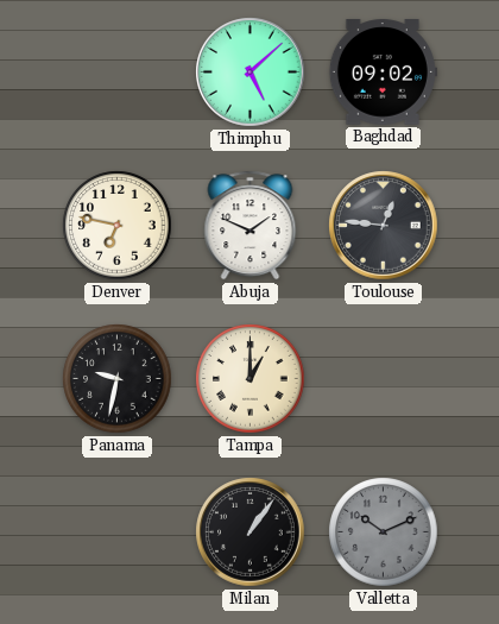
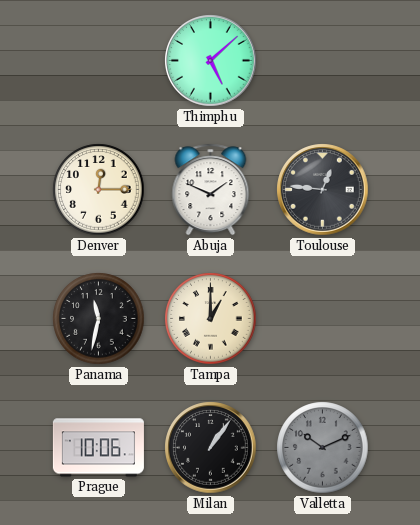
Baghdad: 09:02 -> none (383, 73)
Denver: 6:47 -> 12:15 (99, 190)
Panama: 9:32 -> 11:32 (99, 319)
Prague: none -> 10:06 (98, 448)
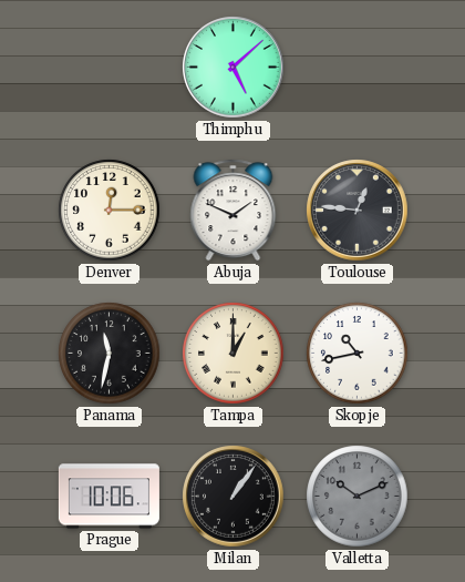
Skopje: none -> 10:43 (358, 354)
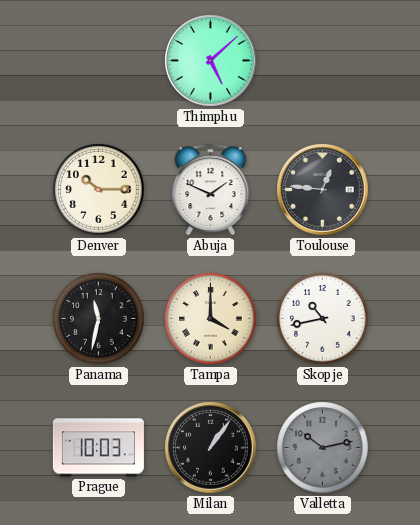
Denver: 12:15 -> 10:15 (99, 190)
Tampa: 1:00 -> 4:00 (211, 319)
Prague: 10:06 -> 10:03 (98, 448)
Valletta: 10:11 -> 10:13 (323, 448)
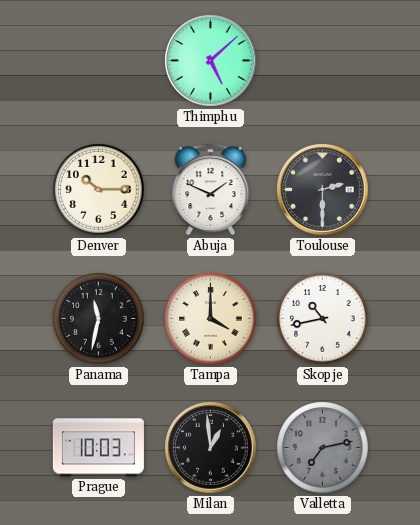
Toulouse: 12:46 -> 2:30 (323, 190)
Milan: 1:06 -> 12:59 (211, 448)
Valletta: 10:13 -> 7:13 (323, 448)
